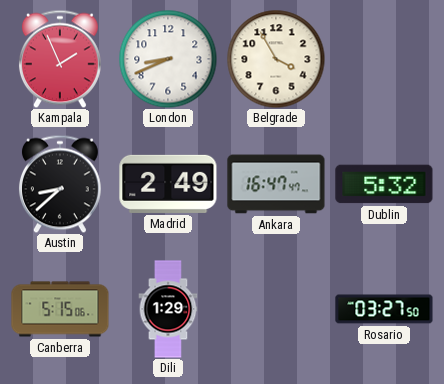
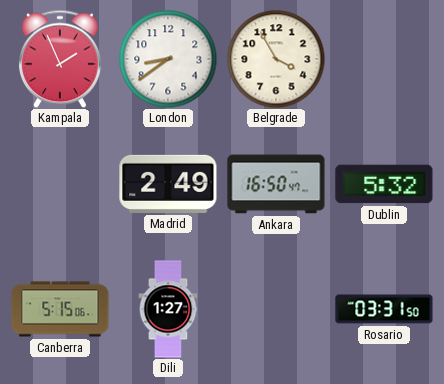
London: 8:41 -> 8:39 (168, 59)
Austin: 8:38 -> none (60, 184)
Ankara: 16:47 -> 16:50 (276, 184)
Dili: 1:29 -> 1:27 (168, 309)
Rosario: 03:27 -> 03:31 (384, 309)
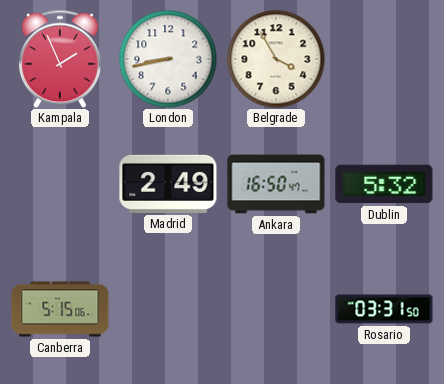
London: 8:39 -> 8:43 (168, 59)
Dili: 1:27 -> none (168, 309)
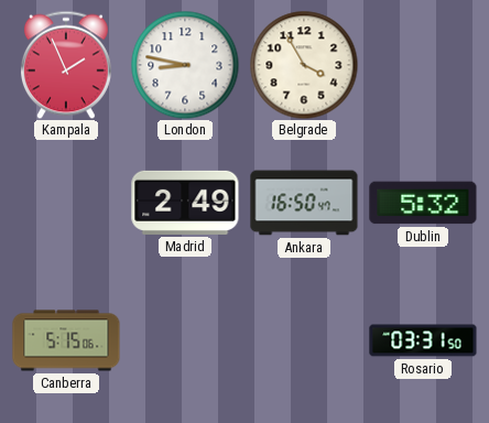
London: 8:43 -> 8:47 (185, 65)
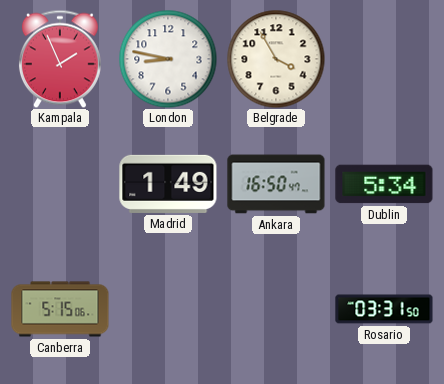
Madrid: 2:49 -> 1:49 (168, 184)
Dublin: 5:32 -> 5:34 (384, 184)
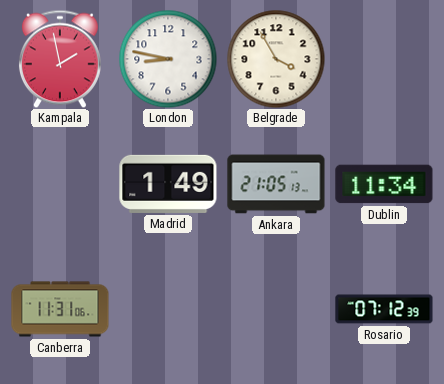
Kampala: 1:56 -> 1:58 (60, 59)
Ankara: 16:50 -> 21:05 (276, 184)
Dublin: 5:34 -> 11:34 (384, 184)
Canberra: 5:15 -> 11:31 (60, 309)
Rosario: 03:31 -> 07:12 (384, 309)
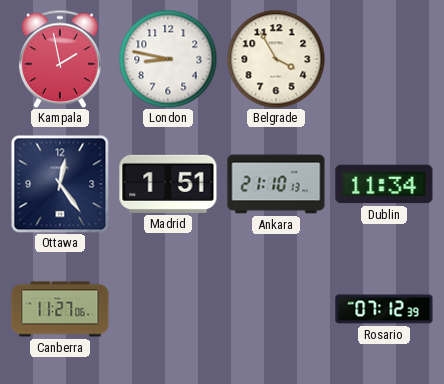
Ottawa: none -> 12:24 (60, 184)
Madrid: 1:49 -> 1:51 (168, 184)
Ankara: 21:05 -> 21:10 (276, 184)
Canberra: 11:31 -> 11:27 (60, 309)
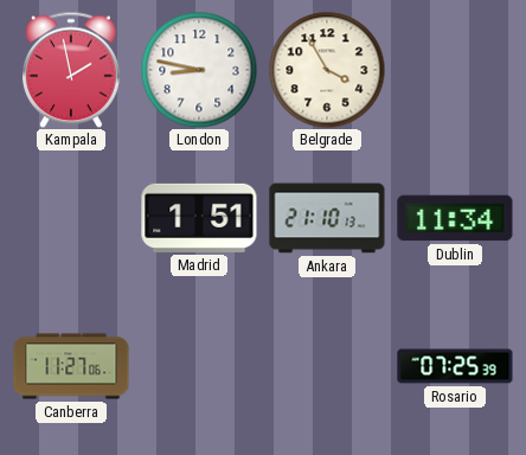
Ottawa: 12:24 -> none (60, 184)
Rosario: 07:12 -> 07:25 (455, 366)
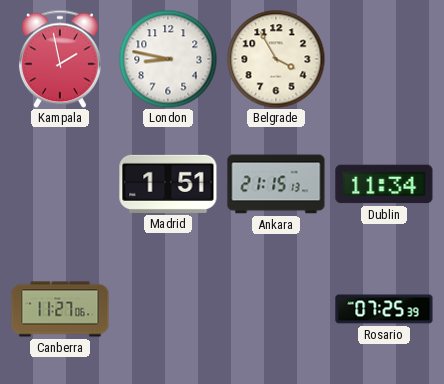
Ankara: 21:10 -> 21:15 (276, 184)
